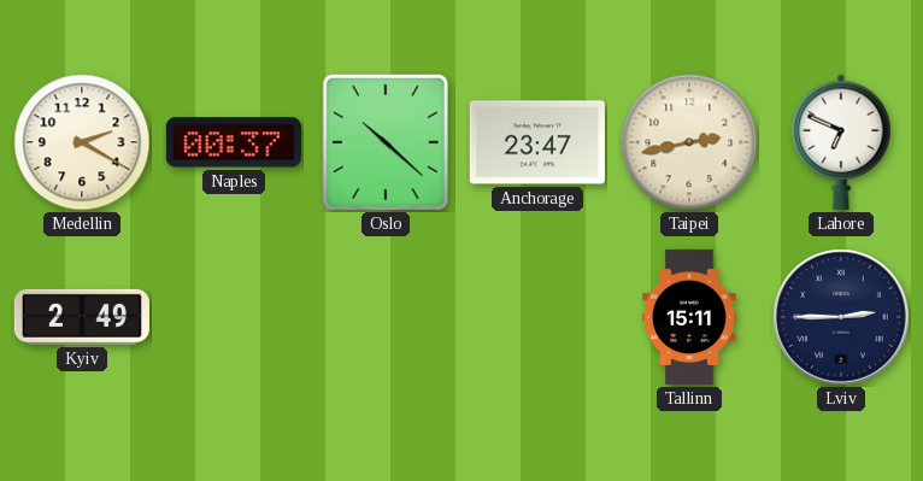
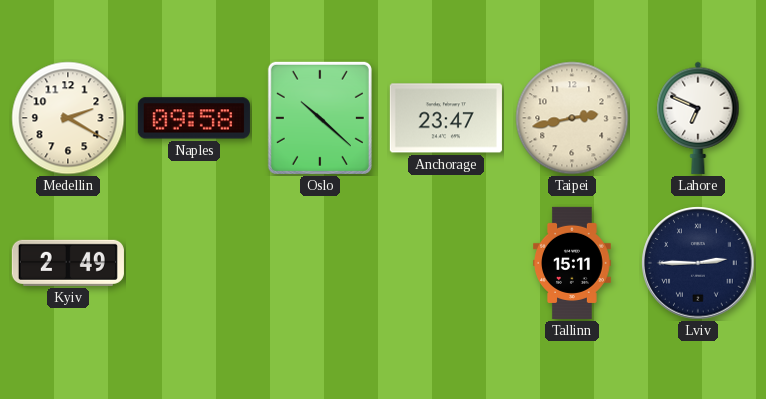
Naples: 00:37 -> 09:58 (194, 118)
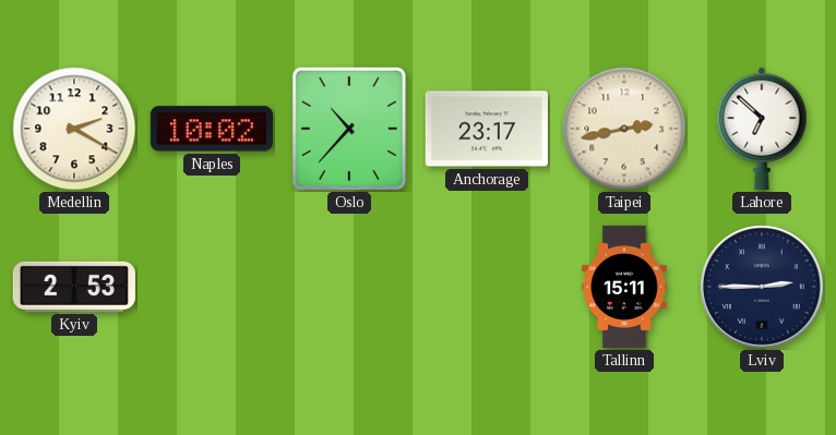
Naples: 09:58 -> 10:02 (212, 129)
Oslo: 10:22 -> 10:37 (349, 129)
Anchorage: 23:47 -> 23:17 (487, 129)
Lahore: 6:49 -> 6:52 (762, 129)
Kyiv: 2:49 -> 2:53 (74, 287)
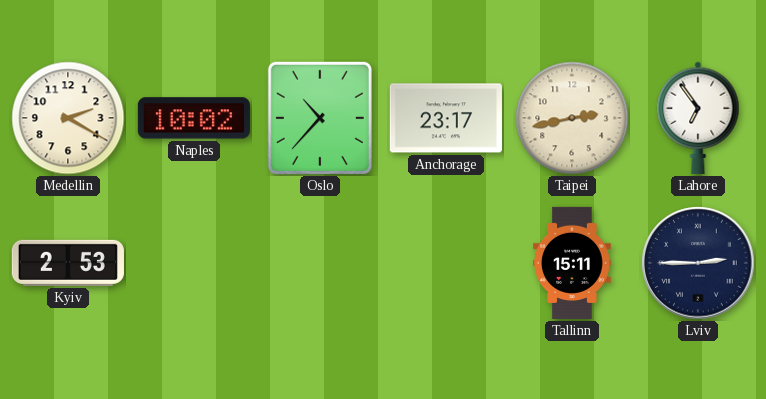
Lahore: 6:52 -> 6:54 (698, 118)
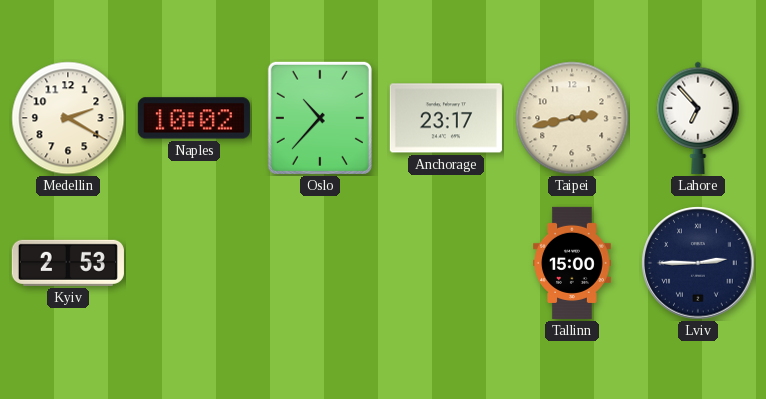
Lahore: 6:54 -> 6:53 (698, 118)
Tallinn: 15:11 -> 15:00 (573, 263)
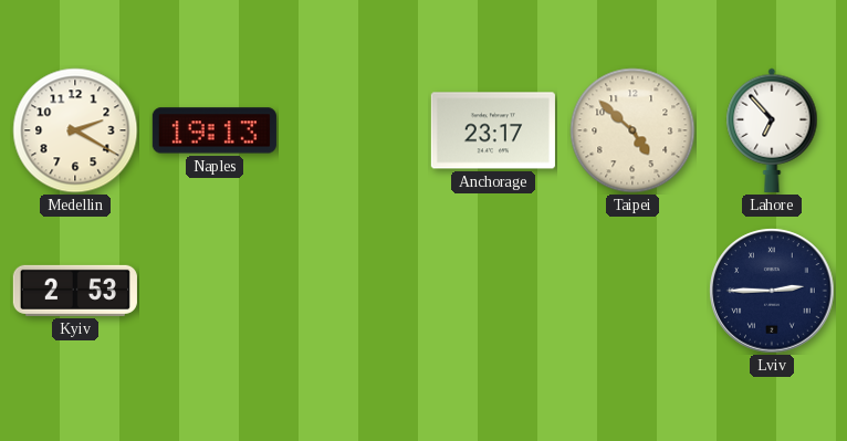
Naples: 10:02 -> 19:13 (215, 130)
Oslo: 10:37 -> none (320, 118)
Taipei: 2:43 -> 4:52 (632, 130)
Tallinn: 15:00 -> none (573, 263)
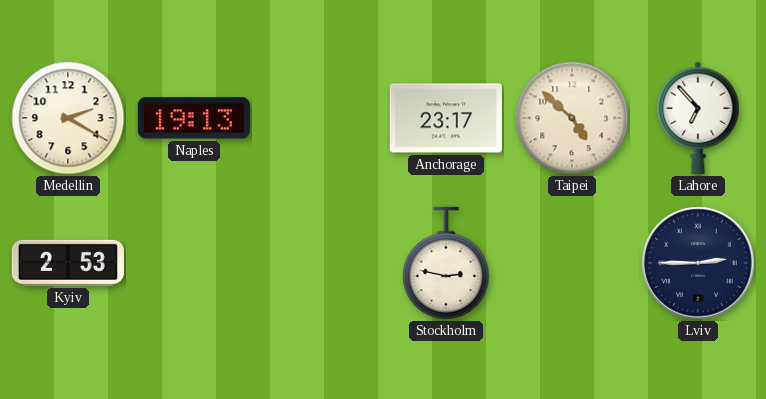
Stockholm: none -> 2:47 (446, 263)
